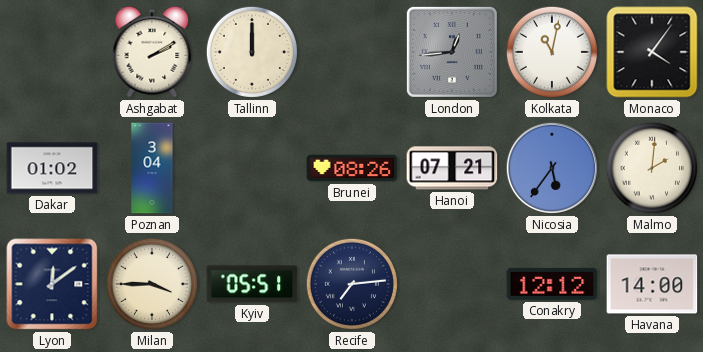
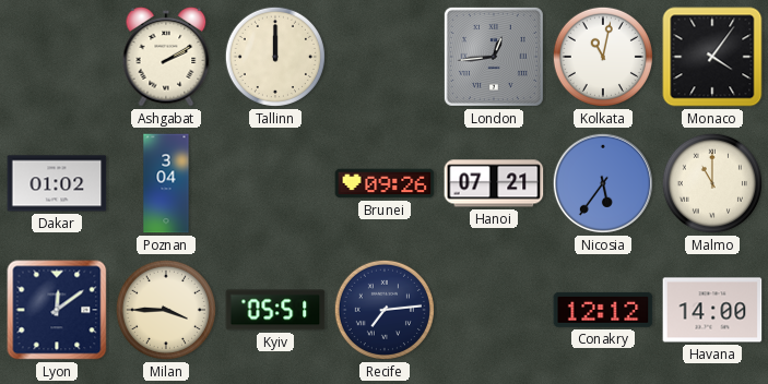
Brunei: 08:26 -> 09:26 (385, 183)
Malmo: 2:01 -> 11:00 (712, 183)
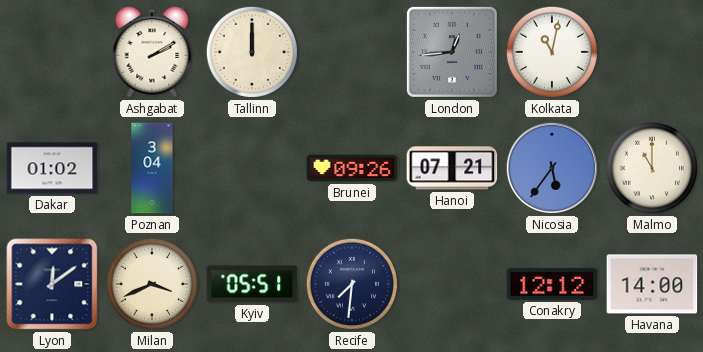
Monaco: 4:06 -> none (712, 57)
Milan: 3:45 -> 3:41 (152, 284)
Recife: 7:14 -> 7:31 (352, 284)
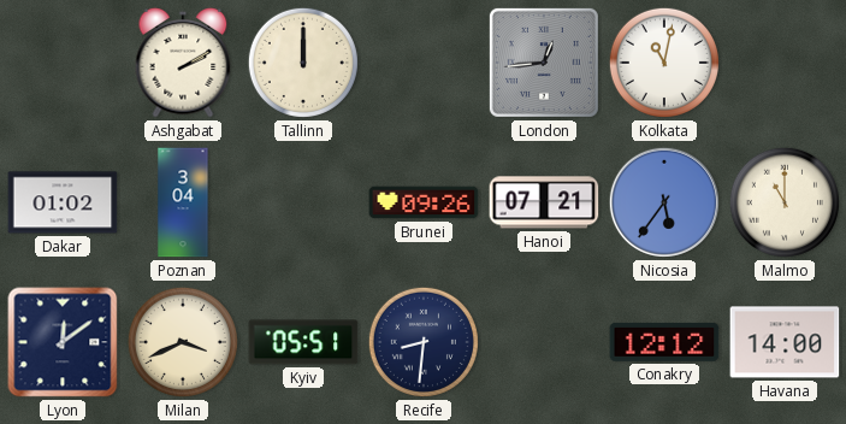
Recife: 7:31 -> 8:31 (424, 342)
